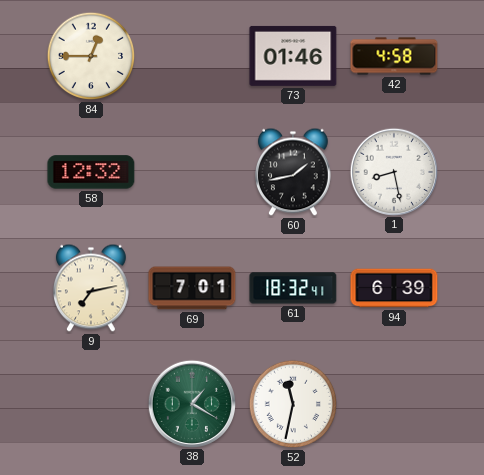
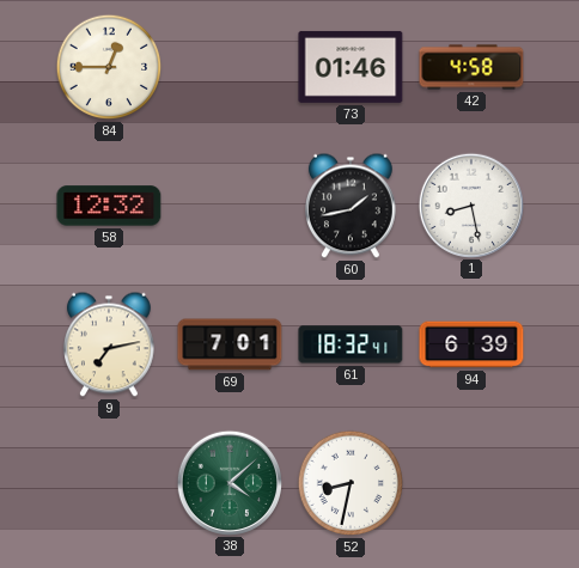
38: 1:20 -> 4:08 (228, 482)
52: 11:32 -> 8:32 (351, 483)
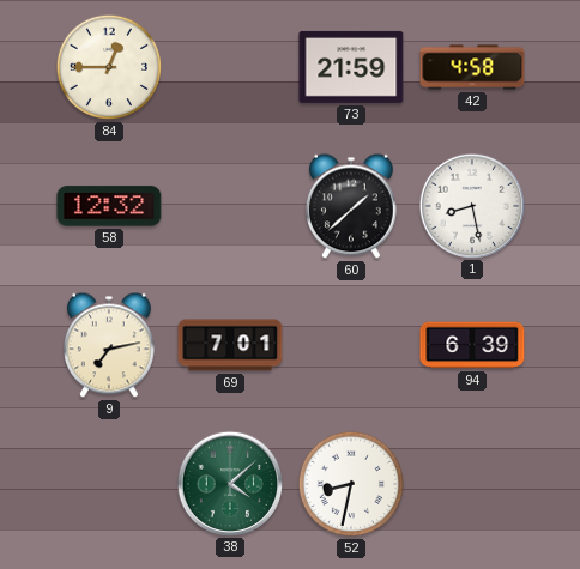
73: 01:46 -> 21:59 (351, 67)
60: 1:43 -> 1:38 (352, 206)
61: 18:32 -> none (351, 344)
